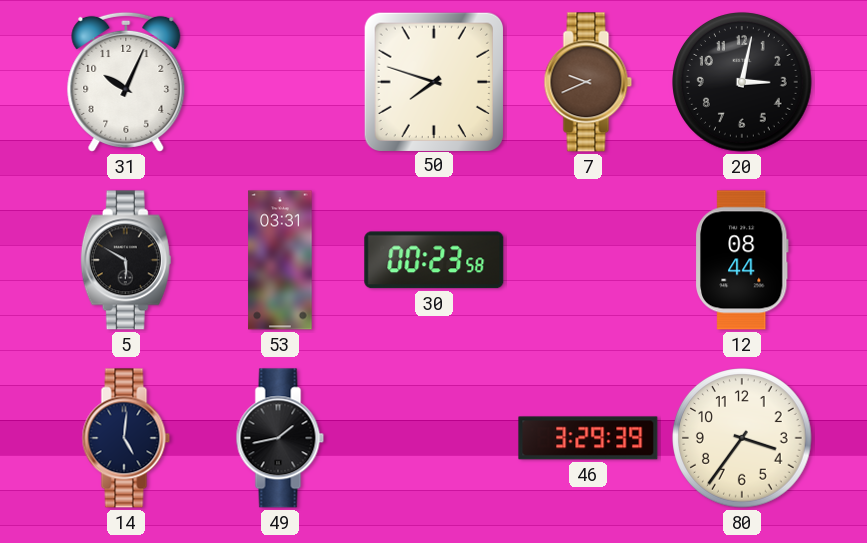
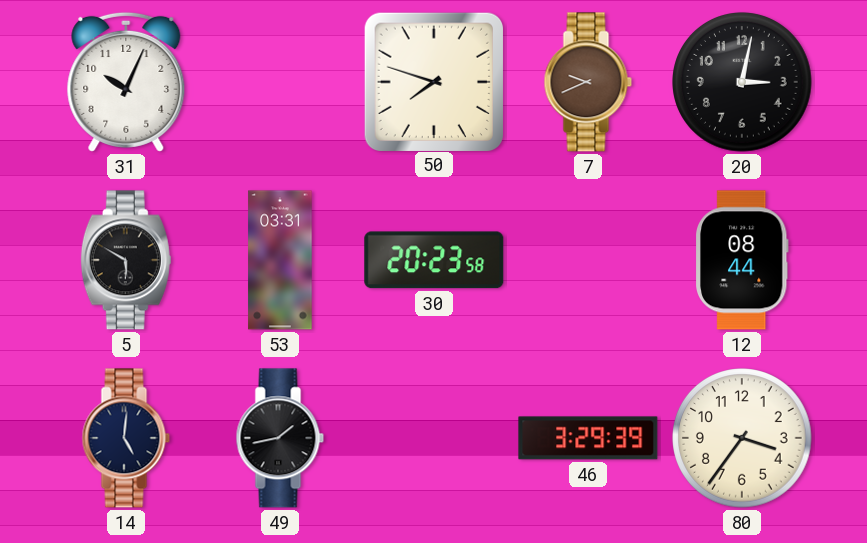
30: 00:23 -> 20:23 (434, 260)
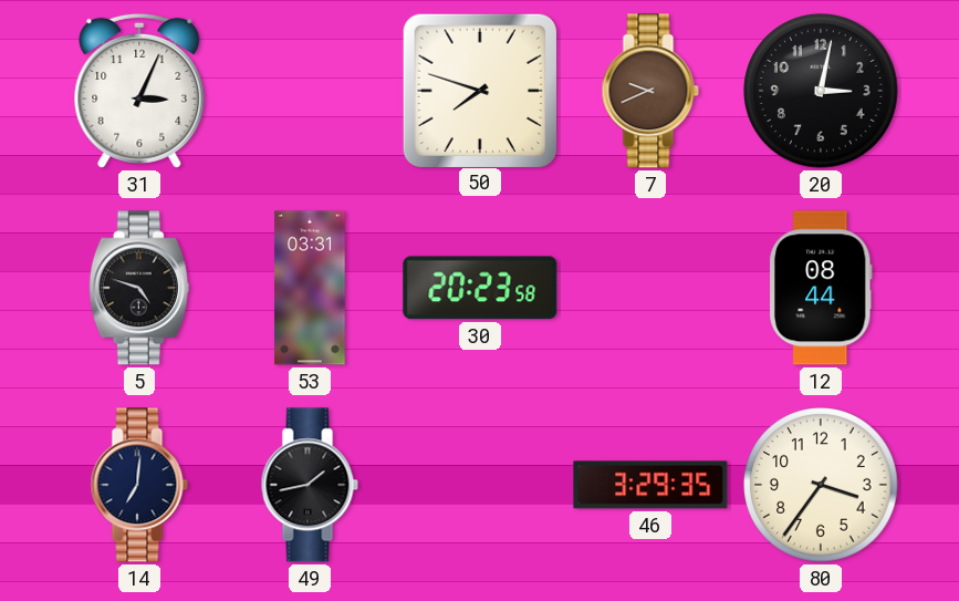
31: 10:04 -> 3:04 (139, 91)
5: 5:50 -> 4:48 (139, 288)
14: 5:01 -> 7:01 (139, 485)
46: 3:29:39 -> 3:29:35 (650, 485)
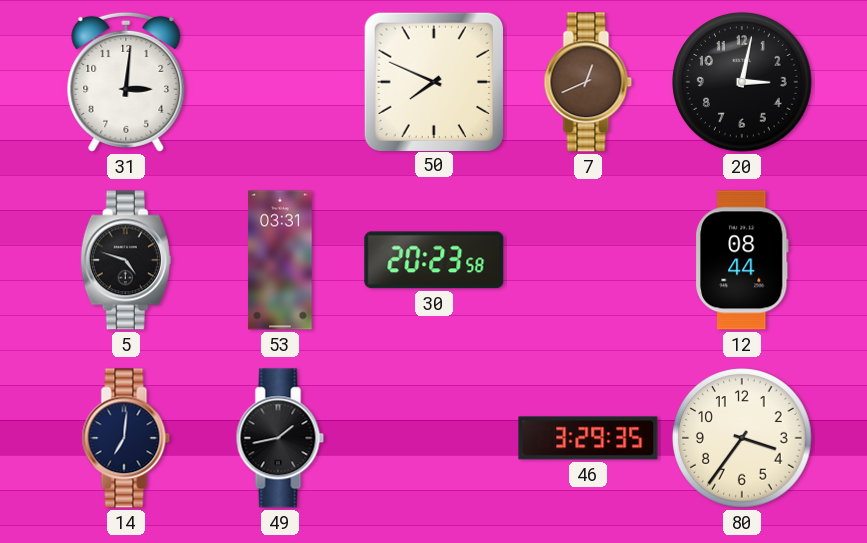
31: 3:04 -> 3:01 (126, 82)
50: 7:48 -> 7:49 (433, 81)
7: 9:41 -> 12:41 (588, 82)
